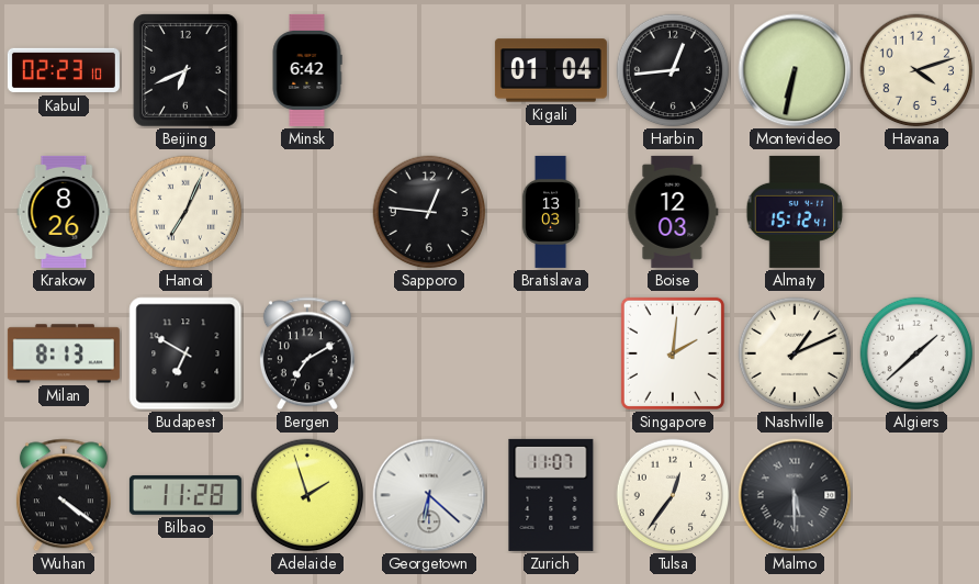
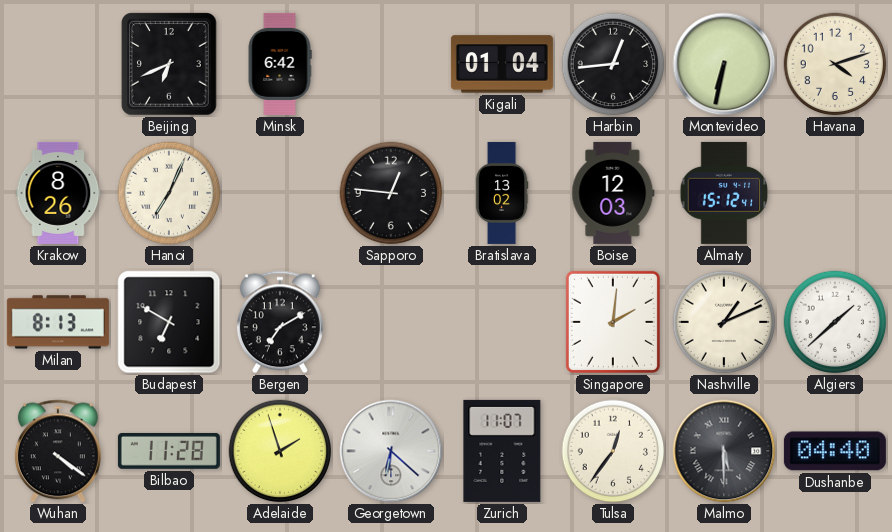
Kabul: 02:23 -> none (64, 70)
Bratislava: 13:03 -> 13:02 (502, 193)
Dushanbe: none -> 04:40 (835, 451)
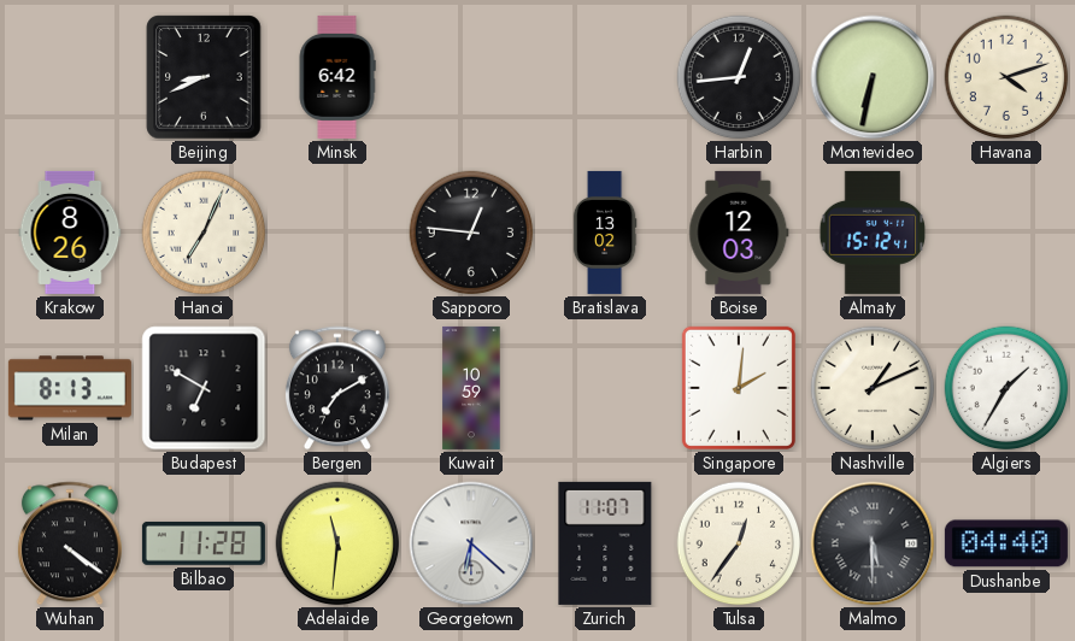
Beijing: 6:41 -> 8:41 (204, 77)
Kigali: 01:04 -> none (502, 64)
Kuwait: none -> 10:59 (471, 388)
Algiers: 1:38 -> 1:35 (1006, 388)
Adelaide: 1:57 -> 11:31 (337, 543)
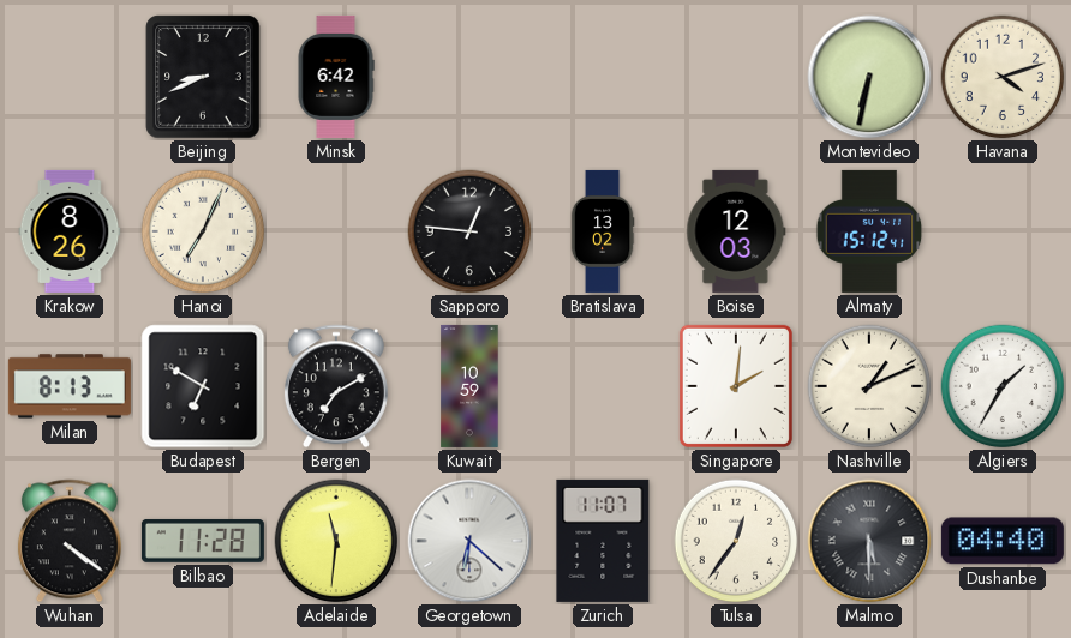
Harbin: 12:44 -> none (739, 77)
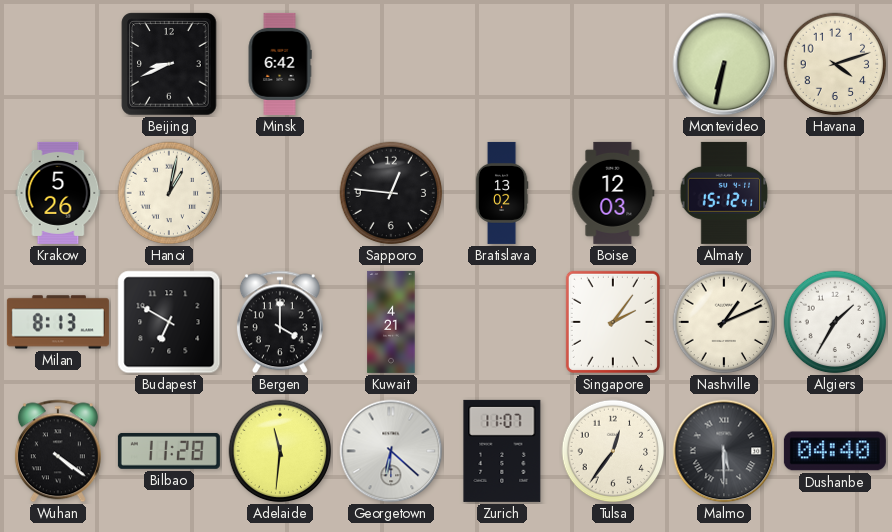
Krakow: 8:26 -> 5:26 (58, 193)
Hanoi: 7:04 -> 1:02 (169, 193)
Bergen: 7:10 -> 4:00 (280, 322)
Kuwait: 10:59 -> 4:21 (391, 322)
Singapore: 2:01 -> 2:06 (613, 322)
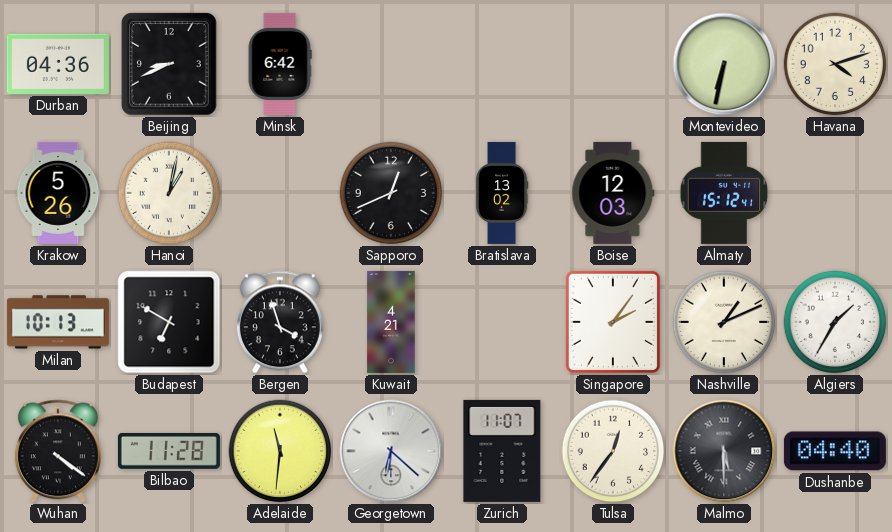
Durban: none -> 04:36 (58, 64)
Sapporo: 12:46 -> 12:41 (391, 193)
Milan: 8:13 -> 10:13 (58, 322)
Bergen: 4:00 -> 3:57 (280, 322)
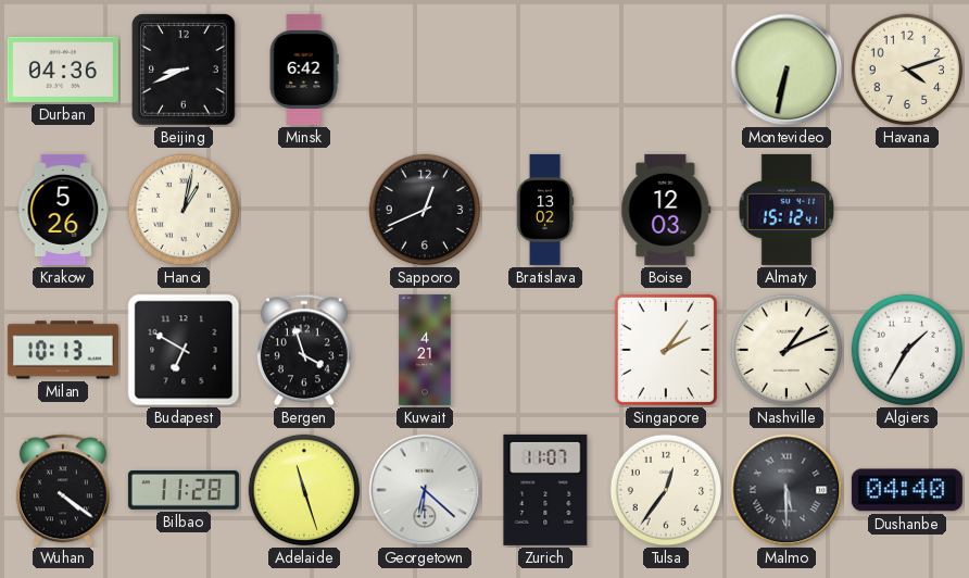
Adelaide: 11:31 -> 11:27 (304, 490)
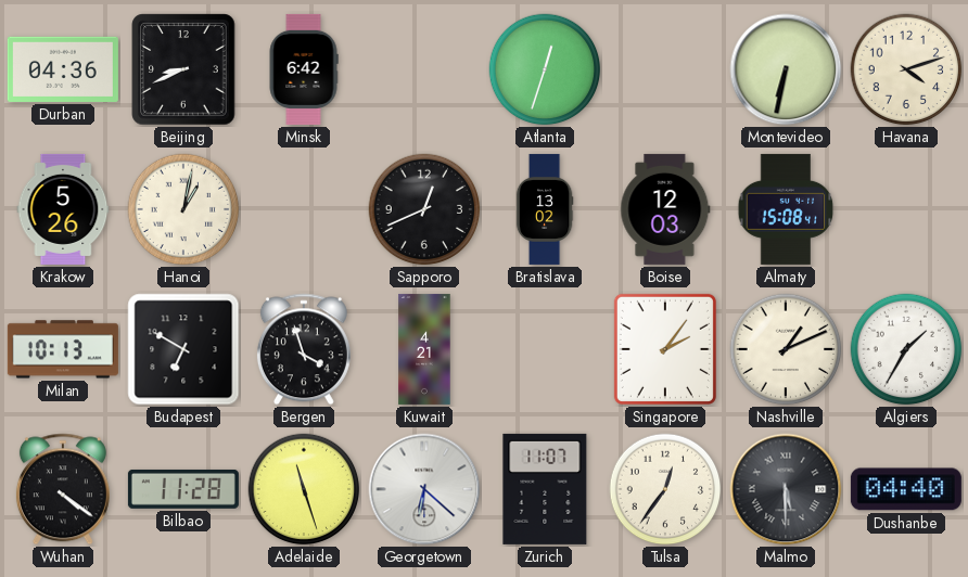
Atlanta: none -> 12:33 (545, 69)
Almaty: 15:12 -> 15:08 (786, 209)
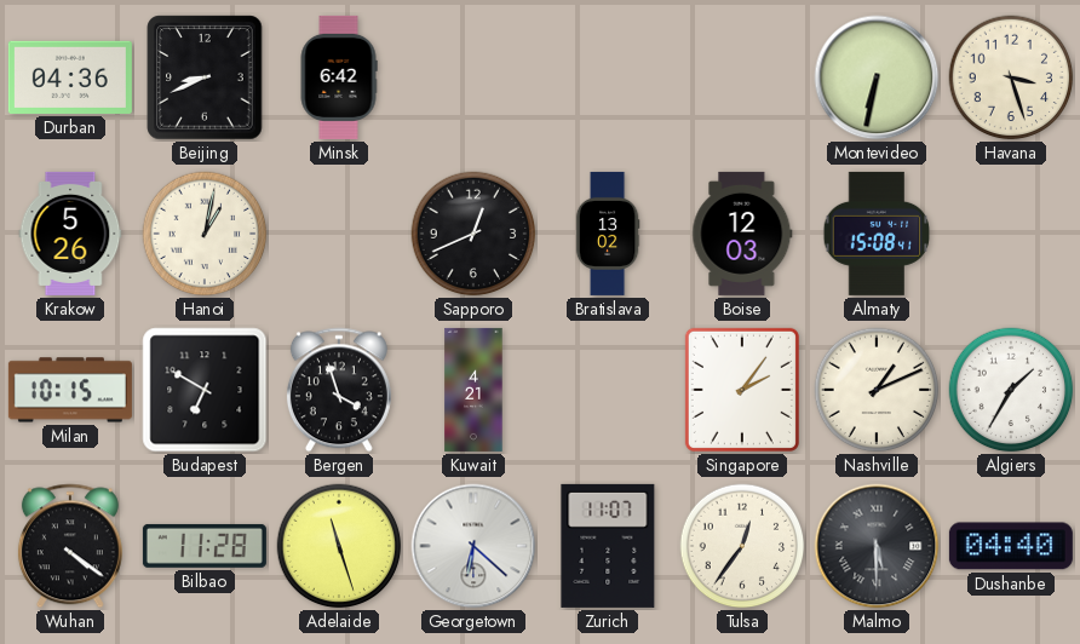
Atlanta: 12:33 -> none (545, 69)
Havana: 4:12 -> 3:27 (1011, 77)
Milan: 10:13 -> 10:15 (70, 390)
